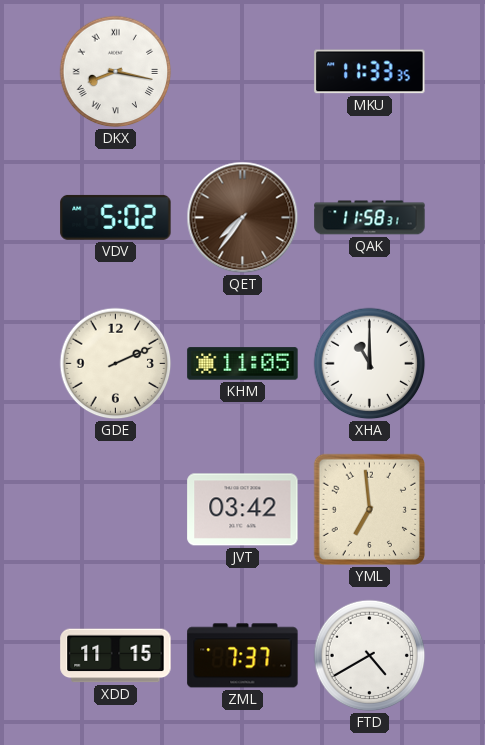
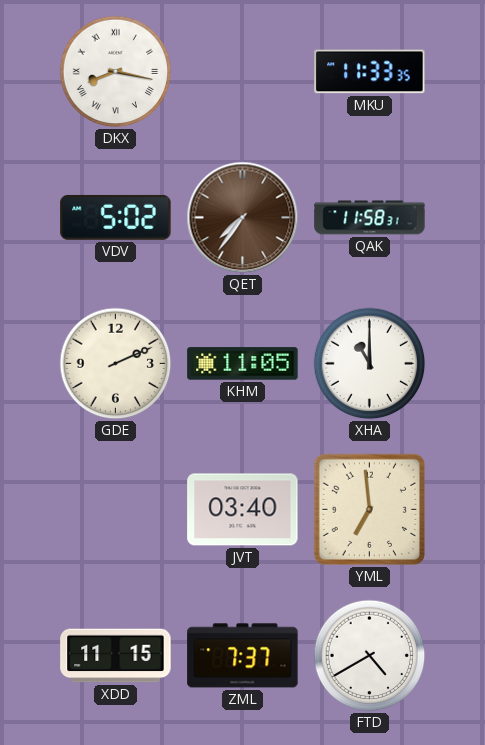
JVT: 03:42 -> 03:40 (243, 510)
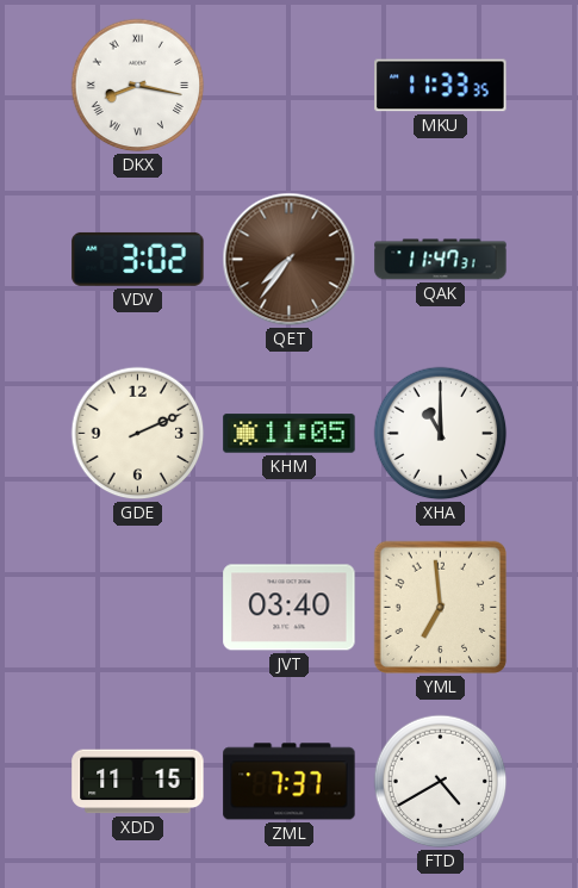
VDV: 5:02 -> 3:02 (138, 259)
QAK: 11:58 -> 11:47 (441, 260)
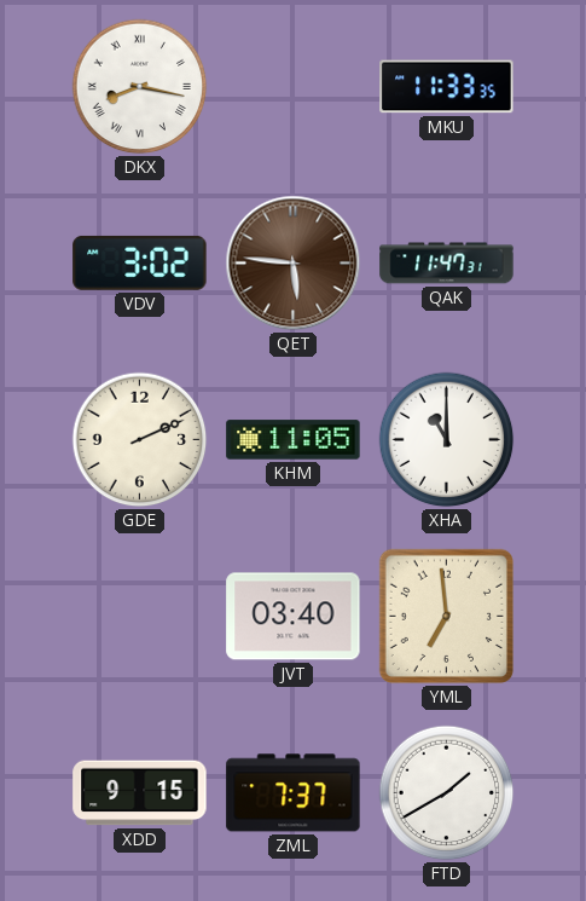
QET: 7:36 -> 5:46 (294, 264)
XDD: 11:15 -> 9:15 (140, 793)
FTD: 4:40 -> 1:40 (447, 793)
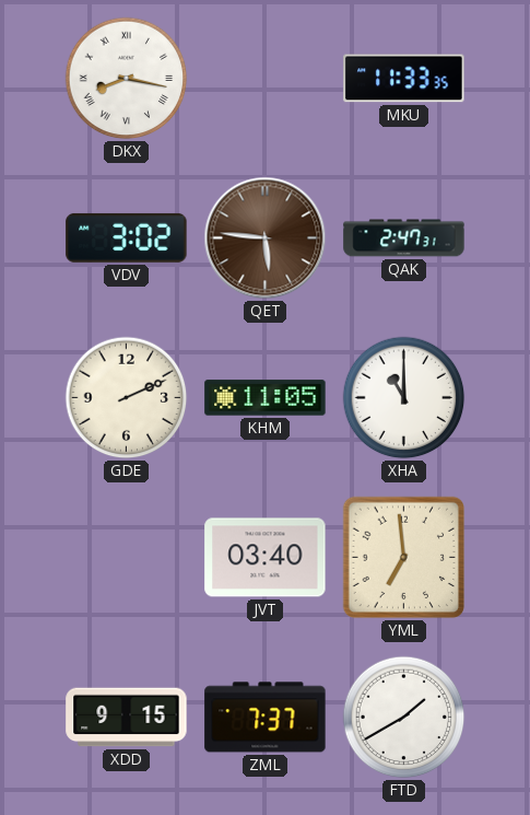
QAK: 11:47 -> 2:47 (404, 238)
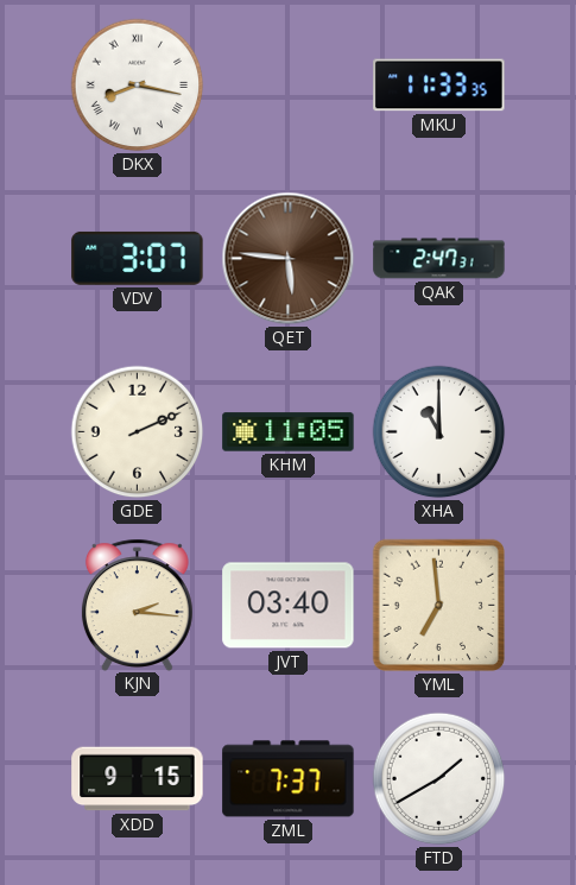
VDV: 3:02 -> 3:07 (138, 258)
KJN: none -> 2:16 (137, 605)
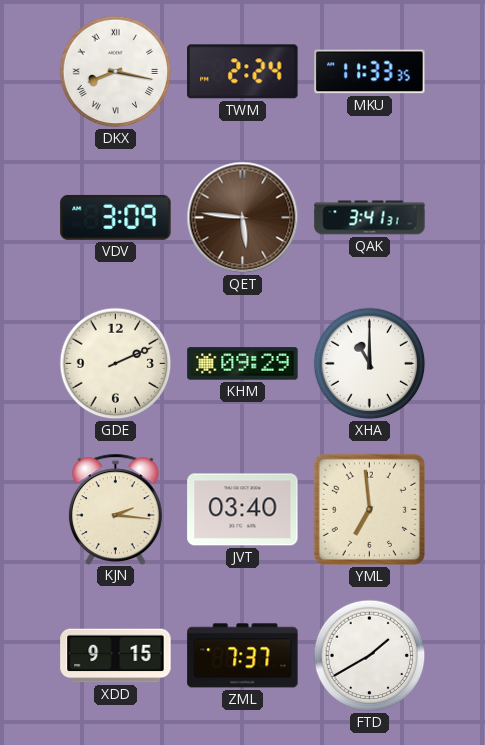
TWM: none -> 2:24 (243, 72)
VDV: 3:07 -> 3:09 (116, 217)
QAK: 2:47 -> 3:41 (370, 218)
KHM: 11:05 -> 09:29 (243, 364)
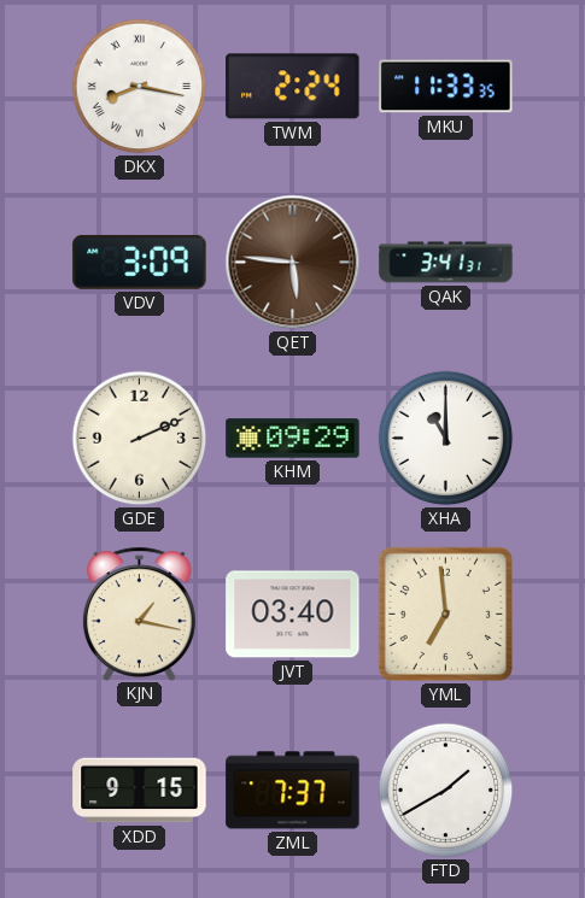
KJN: 2:16 -> 1:17 (139, 614)
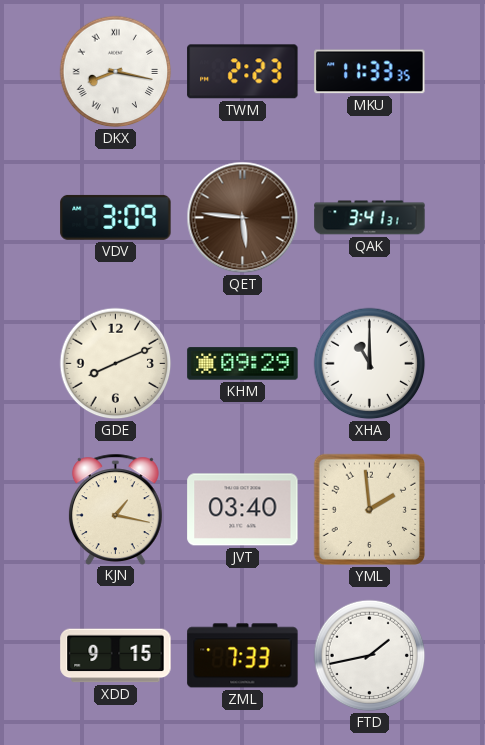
TWM: 2:24 -> 2:23 (243, 72)
GDE: 2:11 -> 8:11 (116, 364)
YML: 6:59 -> 1:59 (369, 509)
ZML: 7:37 -> 7:33 (243, 656)
FTD: 1:40 -> 1:43 (370, 656)
